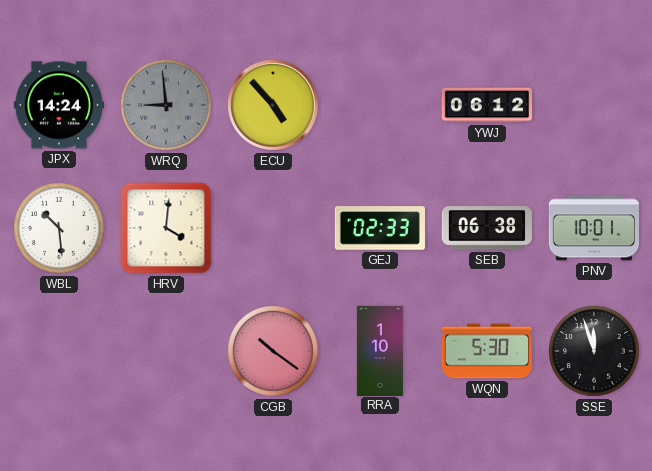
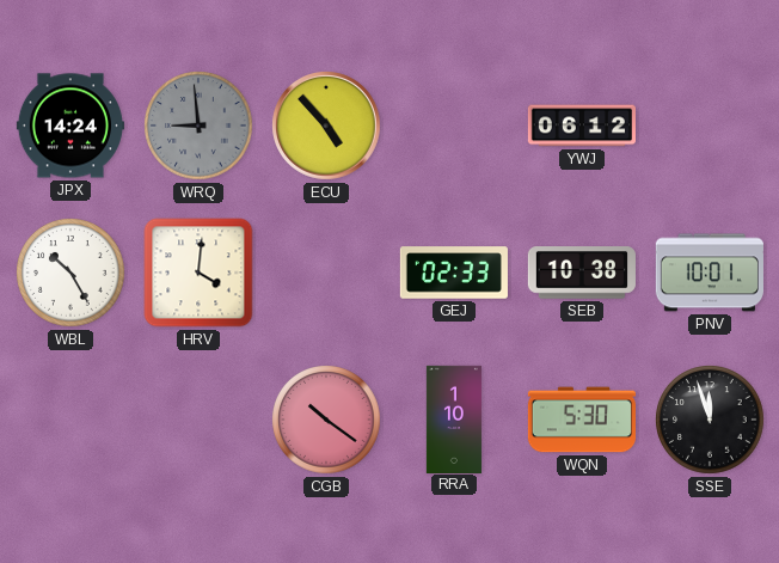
WBL: 10:29 -> 10:25 (70, 273)
SEB: 06:38 -> 10:38 (582, 273)
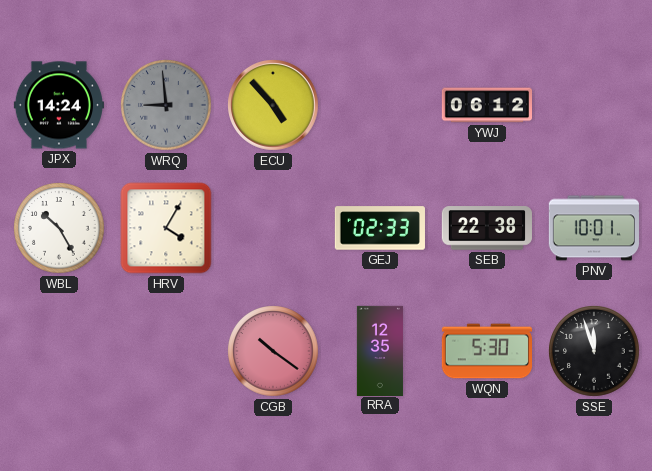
HRV: 4:01 -> 4:05 (166, 228)
SEB: 10:38 -> 22:38 (487, 228)
RRA: 1:10 -> 12:35 (380, 350)
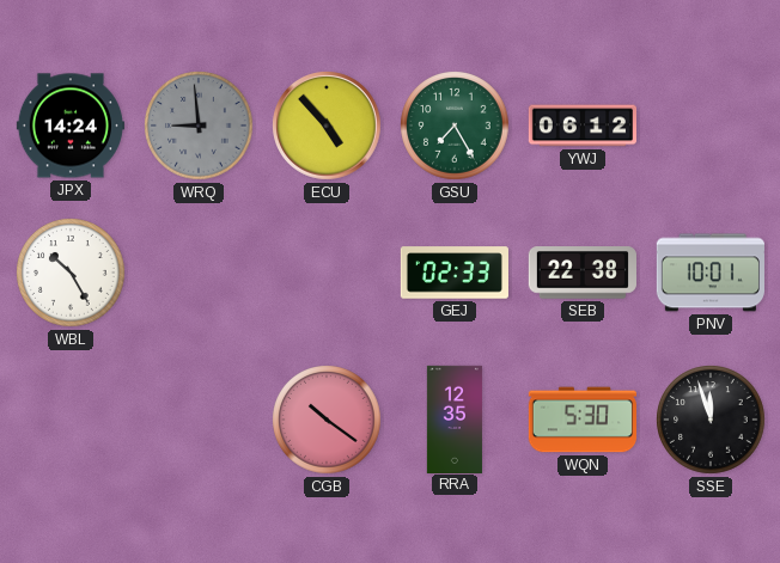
GSU: none -> 7:25 (455, 126)
HRV: 4:05 -> none (166, 228)
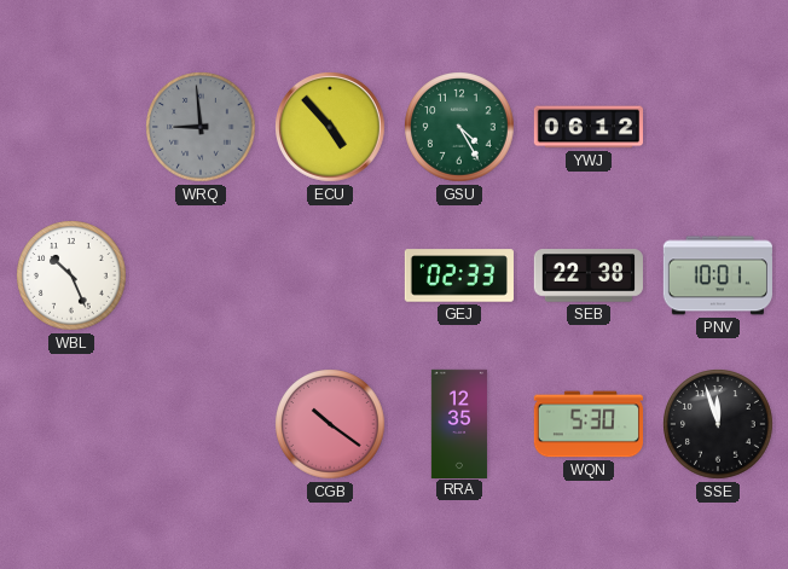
JPX: 14:24 -> none (71, 126)
GSU: 7:25 -> 4:25 (459, 127)
WBL: 10:25 -> 10:26 (71, 275)
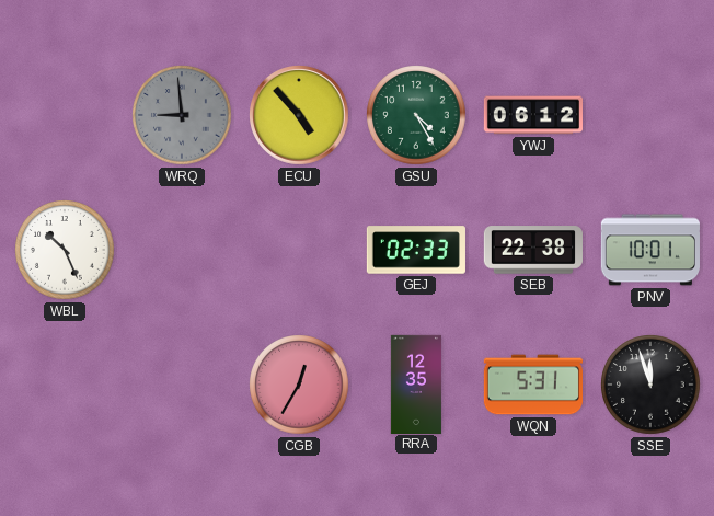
CGB: 10:21 -> 12:35 (299, 385)
WQN: 5:30 -> 5:31 (532, 385)
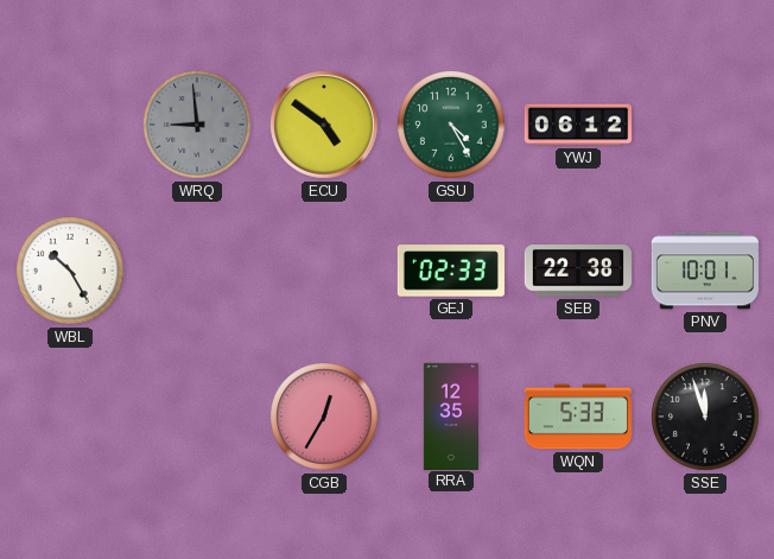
ECU: 4:53 -> 4:51 (325, 126)
WBL: 10:26 -> 10:25 (70, 271)
WQN: 5:31 -> 5:33 (577, 417)
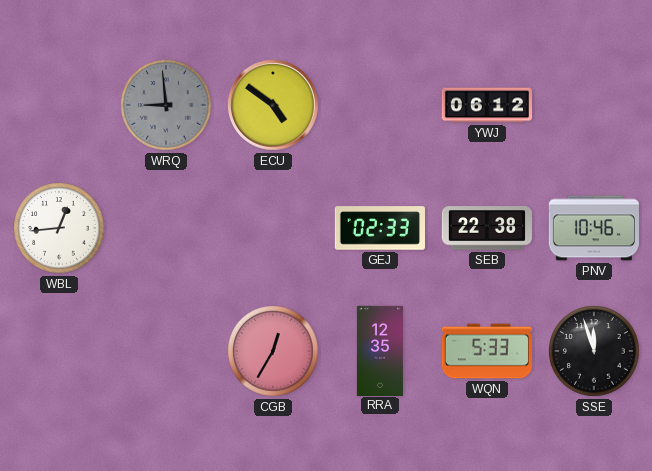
GSU: 4:25 -> none (451, 125)
WBL: 10:25 -> 12:44 (59, 228)
PNV: 10:01 -> 10:46 (594, 228)
